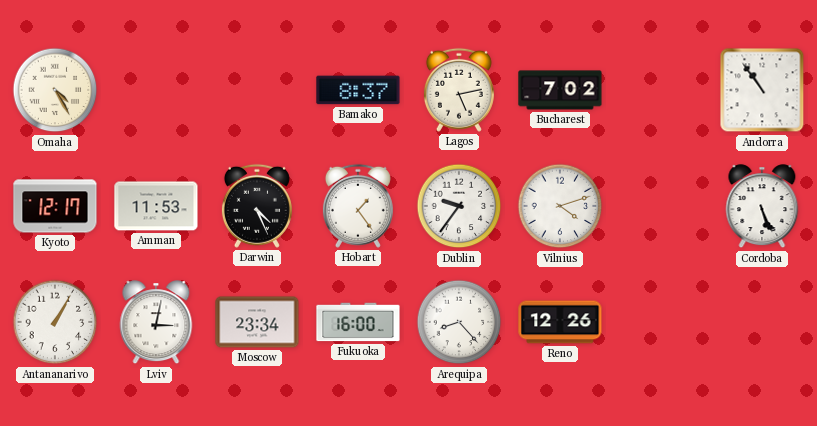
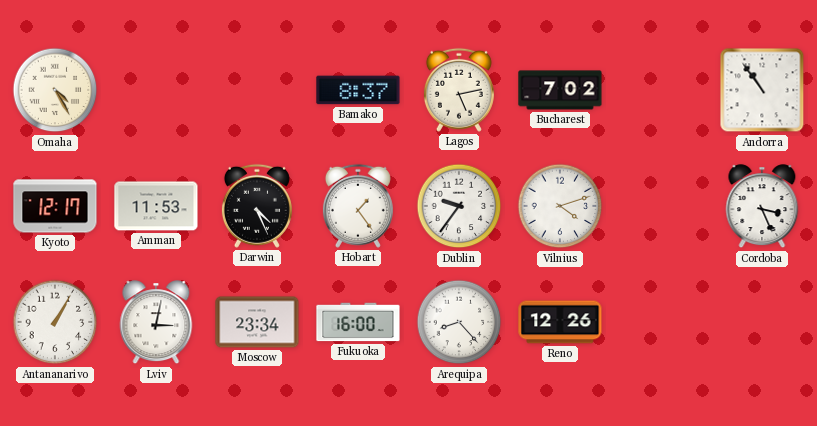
Cordoba: 5:26 -> 3:26 (762, 207)
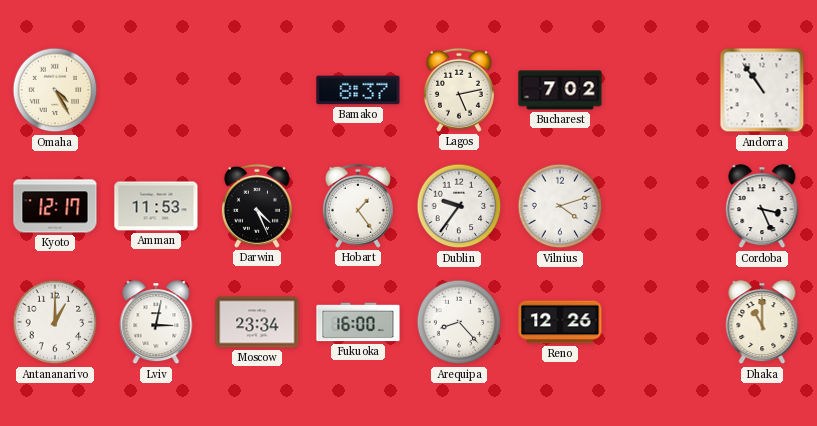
Antananarivo: 1:05 -> 1:00 (55, 322)
Dhaka: none -> 11:00 (762, 323)
